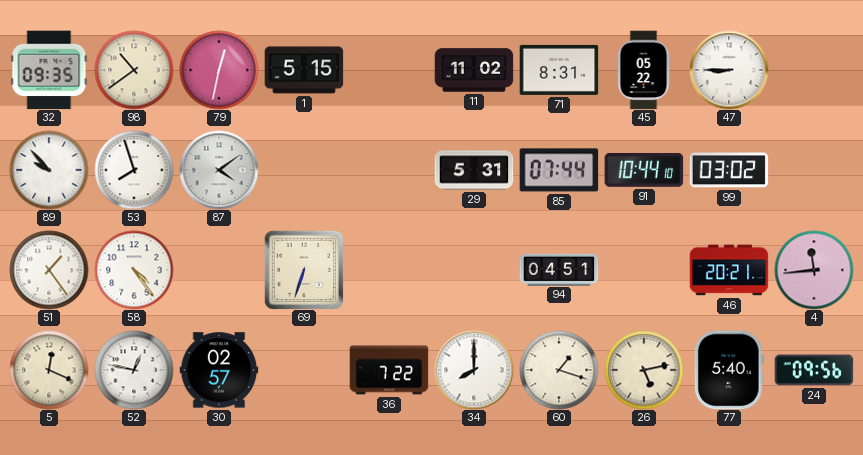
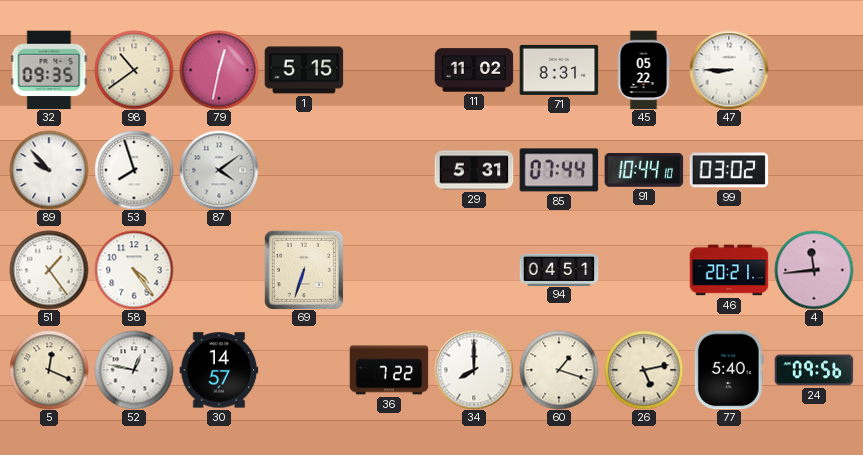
30: 02:57 -> 14:57 (219, 370)
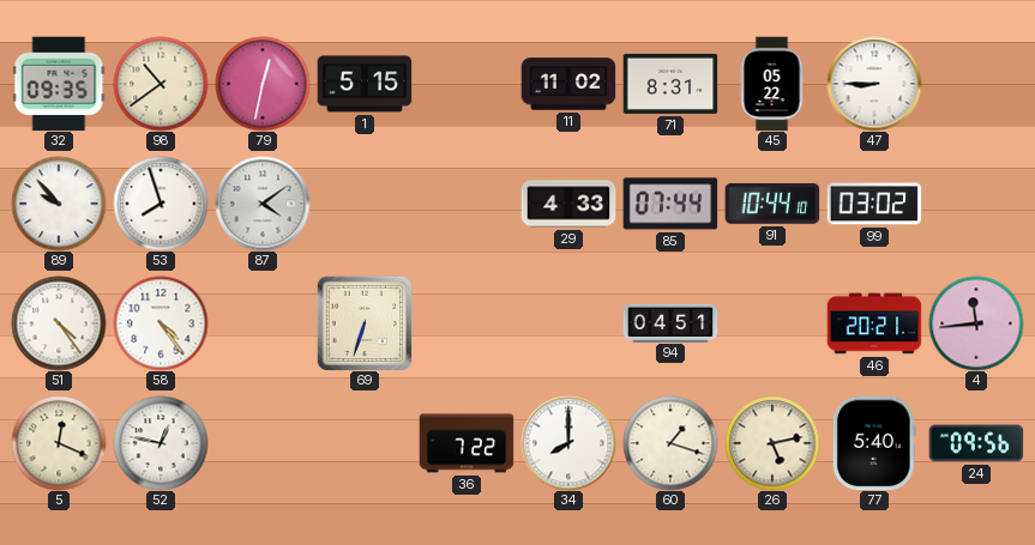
29: 5:31 -> 4:33 (568, 204)
51: 1:24 -> 4:24 (59, 323)
30: 14:57 -> none (219, 370)
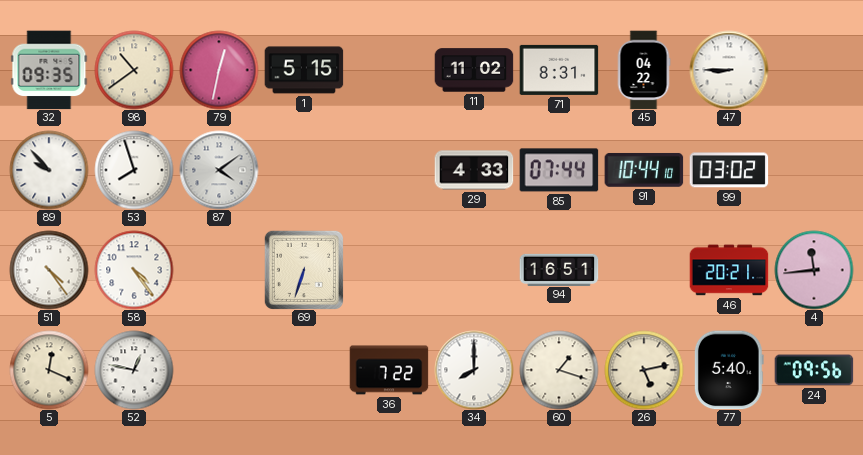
45: 05:22 -> 04:22 (644, 70)
94: 04:51 -> 16:51 (559, 269)
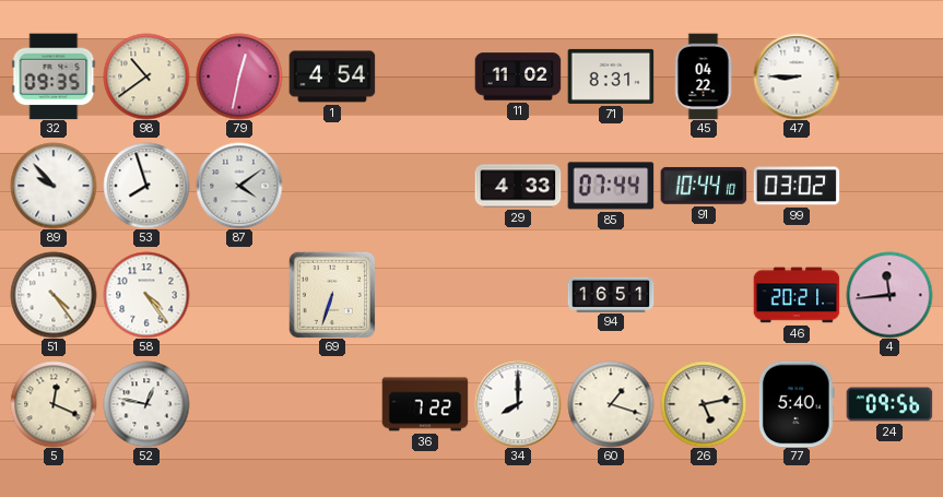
1: 5:15 -> 4:54 (332, 76)
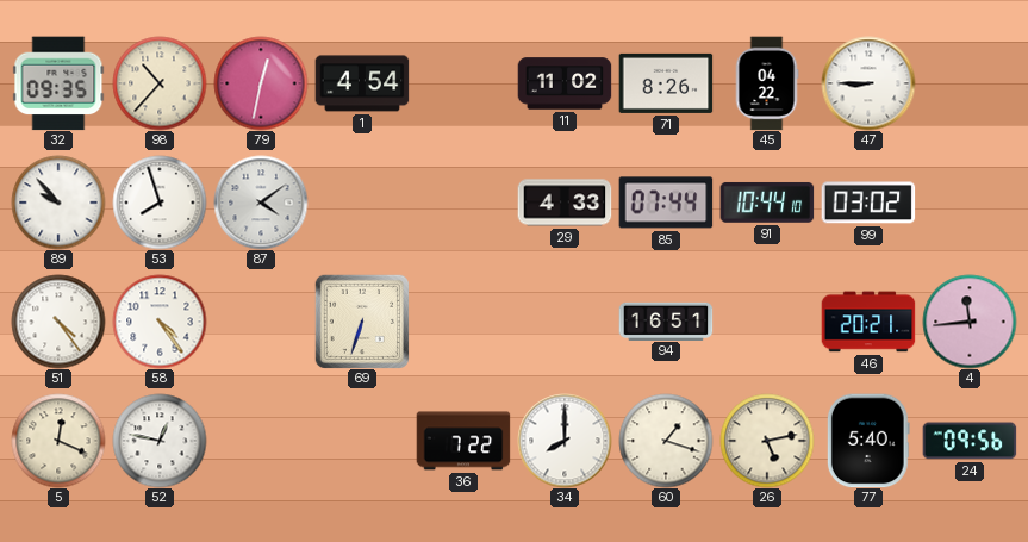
98: 10:39 -> 10:37 (160, 83)
71: 8:31 -> 8:26 (666, 83)
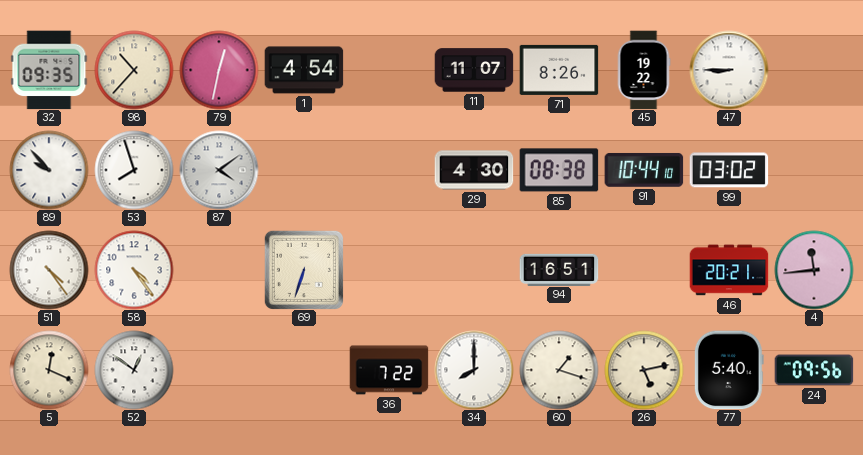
11: 11:02 -> 11:07 (474, 70)
45: 04:22 -> 19:22 (644, 70)
29: 4:33 -> 4:30 (474, 170)
85: 07:44 -> 08:38 (559, 170)
52: 12:47 -> 12:51 (134, 370)
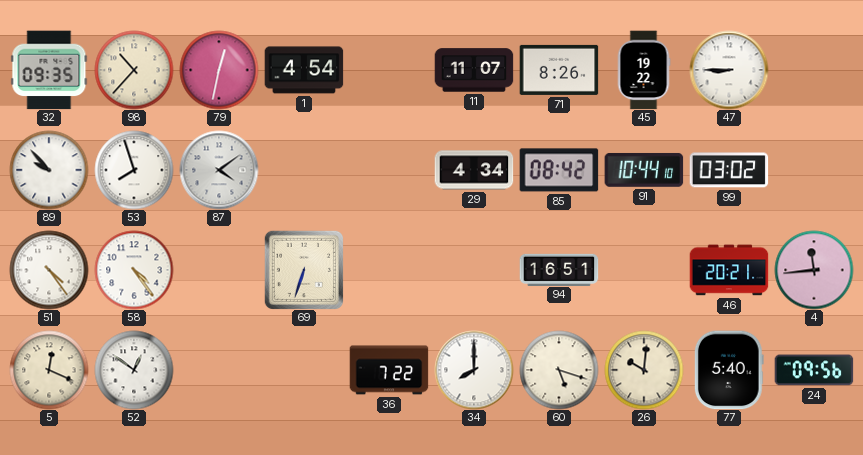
29: 4:30 -> 4:34 (474, 170)
85: 08:38 -> 08:42 (559, 170)
60: 1:18 -> 5:18 (559, 370)
26: 5:13 -> 10:01 (644, 370)
